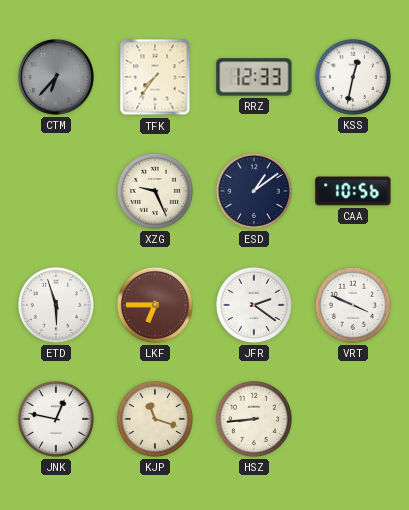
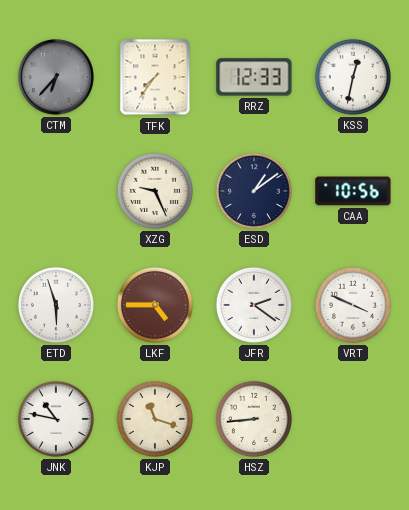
LKF: 6:45 -> 4:45 (155, 305)
JNK: 12:47 -> 10:47 (56, 419)
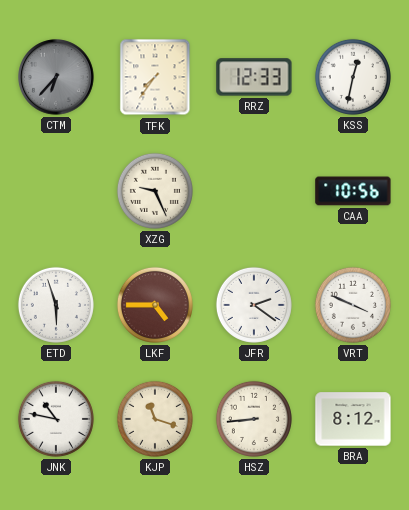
ESD: 1:09 -> none (254, 191)
BRA: none -> 8:12 (353, 419)
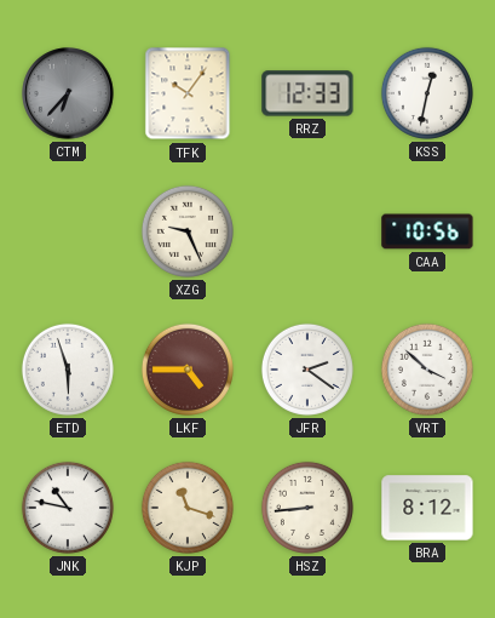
TFK: 7:36 -> 10:06 (188, 93)
VRT: 3:49 -> 3:52 (427, 370)
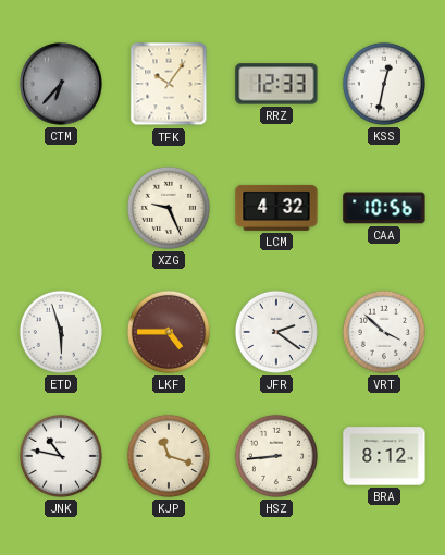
LCM: none -> 4:32 (276, 208)
